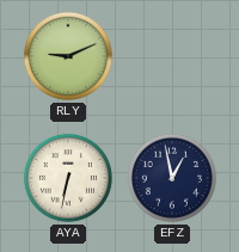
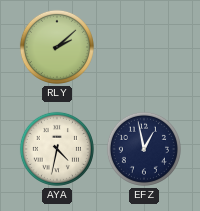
RLY: 9:11 -> 2:08 (57, 47)
AYA: 6:32 -> 4:32 (57, 149)
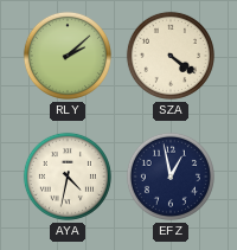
SZA: none -> 4:21 (171, 56)
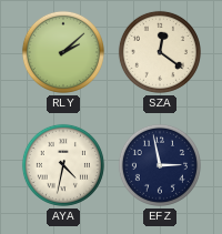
SZA: 4:21 -> 12:21 (160, 52)
EFZ: 12:58 -> 2:58 (160, 165)
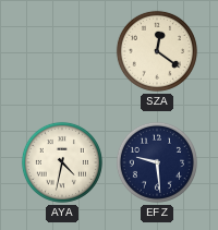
RLY: 2:08 -> none (63, 52)
EFZ: 2:58 -> 9:29 (157, 162)
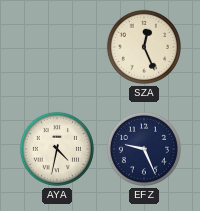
SZA: 12:21 -> 12:26 (144, 47)
EFZ: 9:29 -> 9:26 (144, 149)
